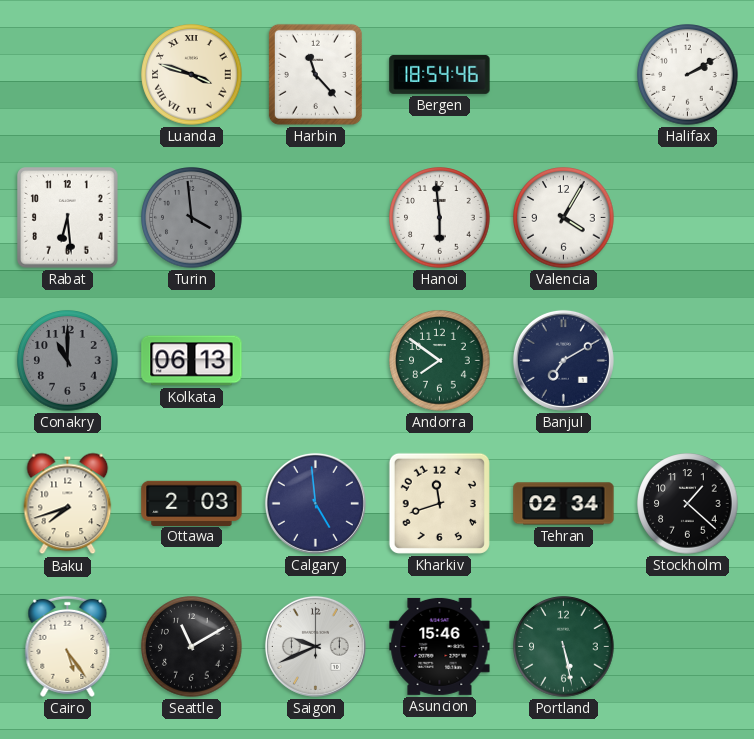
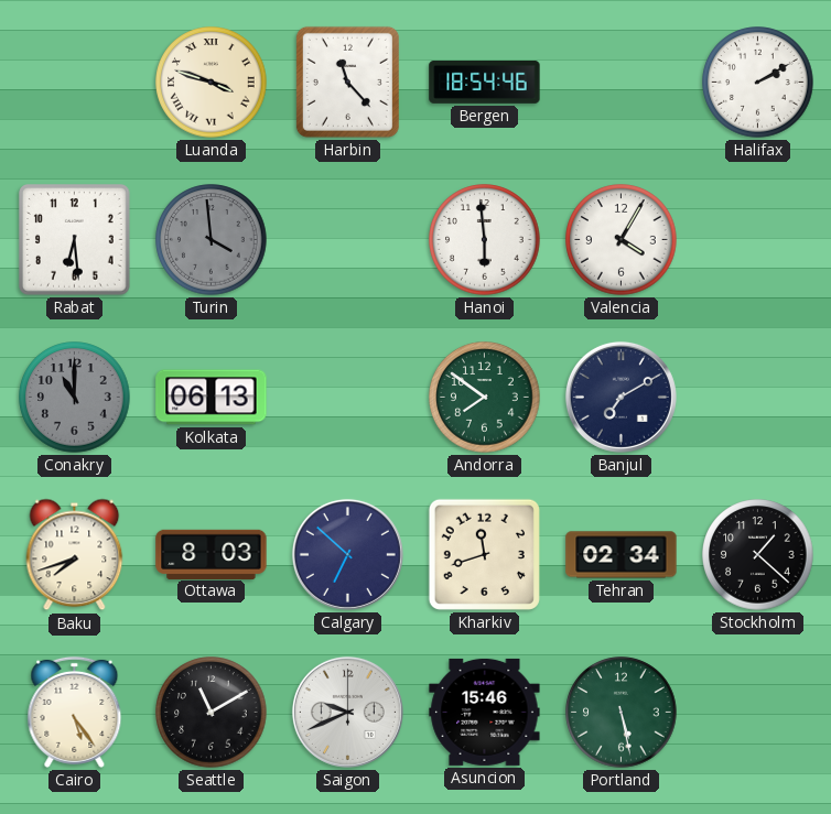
Ottawa: 2:03 -> 8:03 (212, 554)
Calgary: 4:59 -> 6:52 (347, 554)
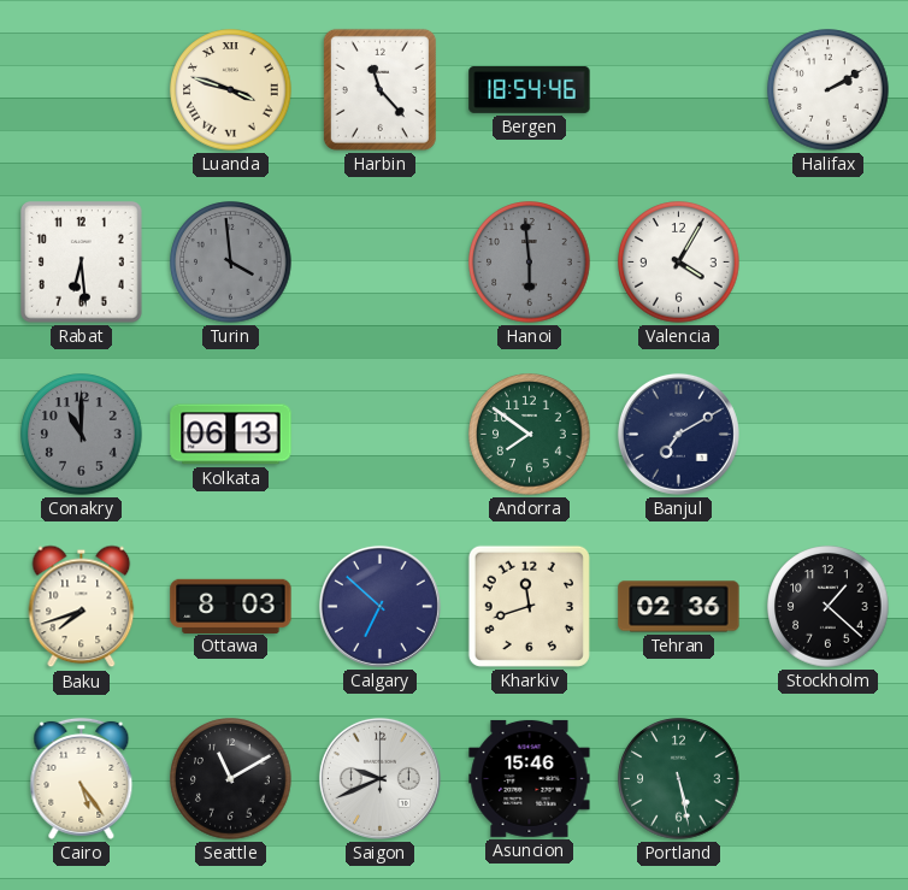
Hanoi dial: white -> grey (530, 263)
Tehran: 02:34 -> 02:36 (679, 607)
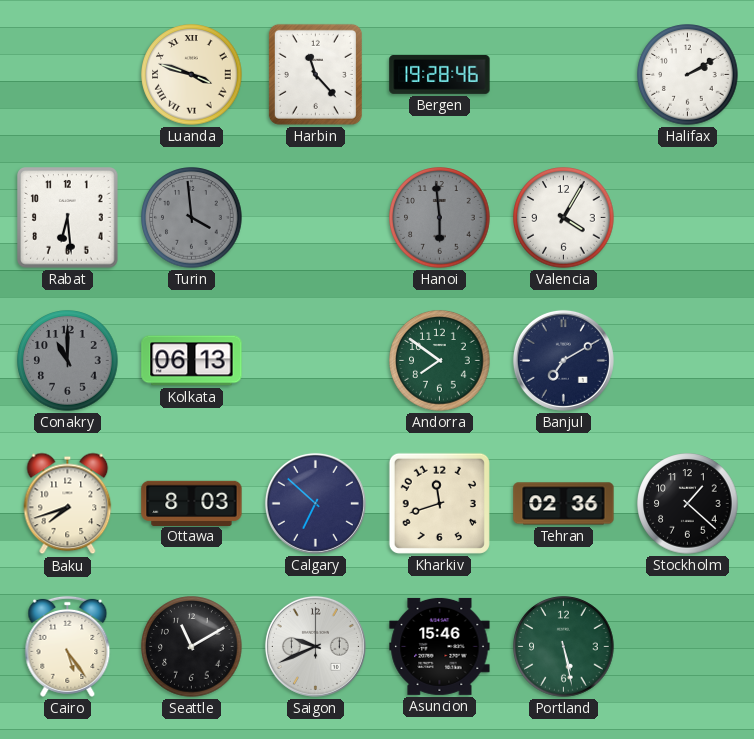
Bergen: 18:54 -> 19:28 (440, 74)
